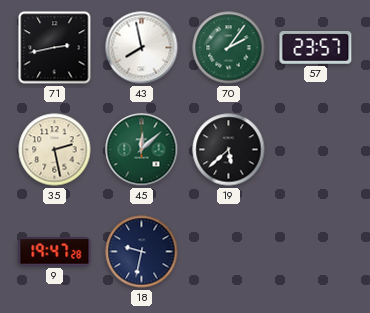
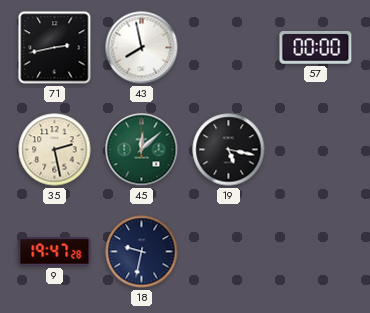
70: 2:06 -> none (229, 48)
57: 23:57 -> 00:00 (316, 48)
19: 5:38 -> 5:17 (229, 150)
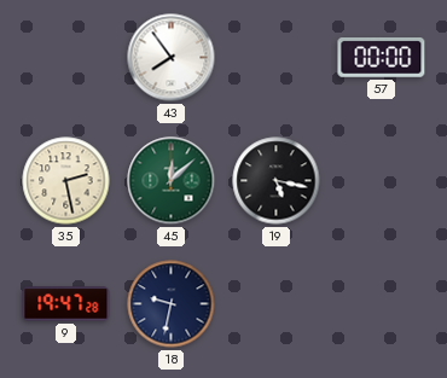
71: 2:43 -> none (55, 48)
43: 7:58 -> 7:54 (172, 58)
